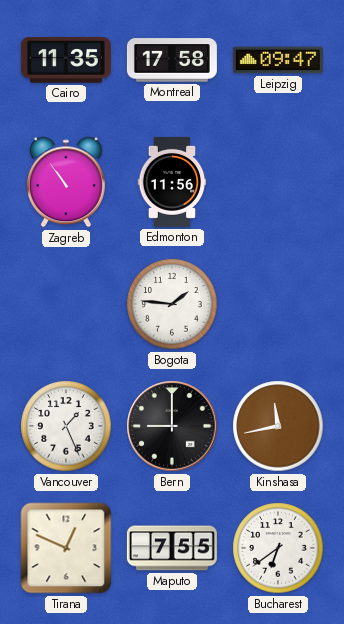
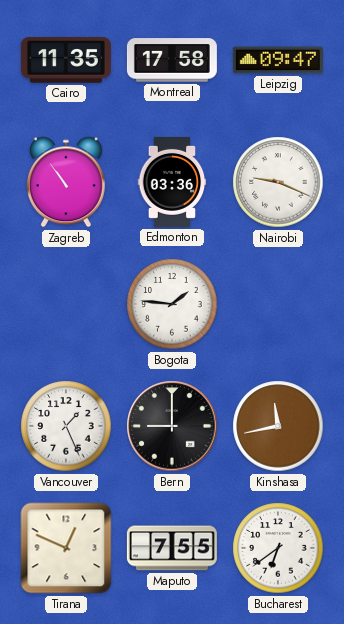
Edmonton: 11:56 -> 03:36 (172, 182)
Nairobi: none -> 9:19 (278, 182)
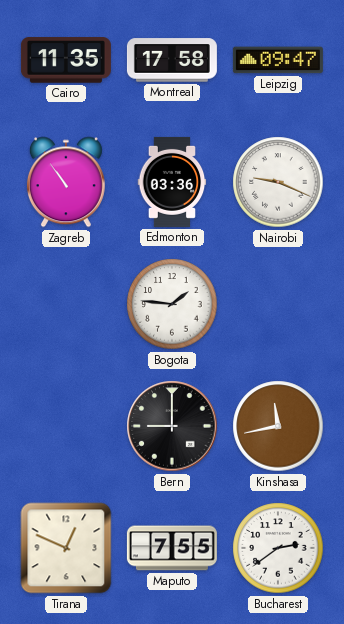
Vancouver: 1:26 -> none (66, 426)
Bucharest: 6:39 -> 2:39 (278, 548)
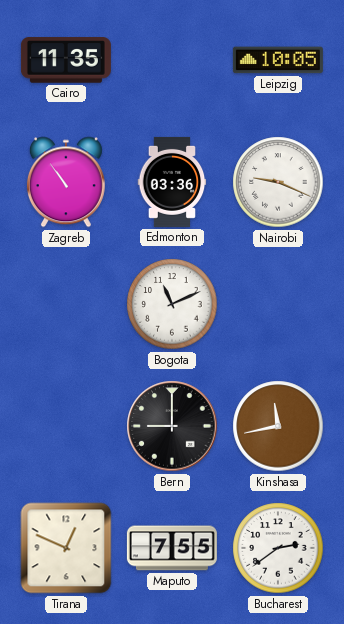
Montreal: 17:58 -> none (172, 60)
Leipzig: 09:47 -> 10:05 (278, 60)
Bogota: 1:46 -> 11:11 (172, 304)
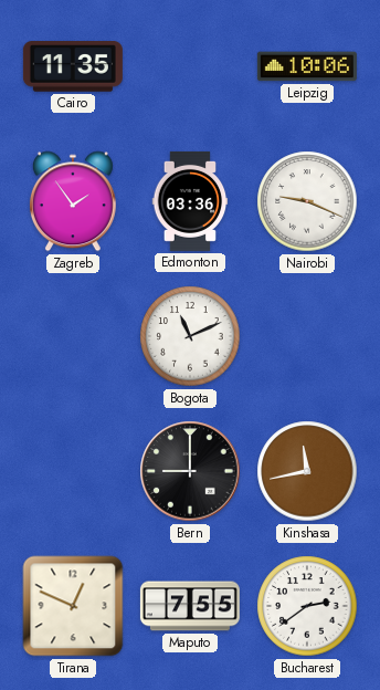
Leipzig: 10:05 -> 10:06 (307, 66)
Zagreb: 10:54 -> 1:54 (73, 201)
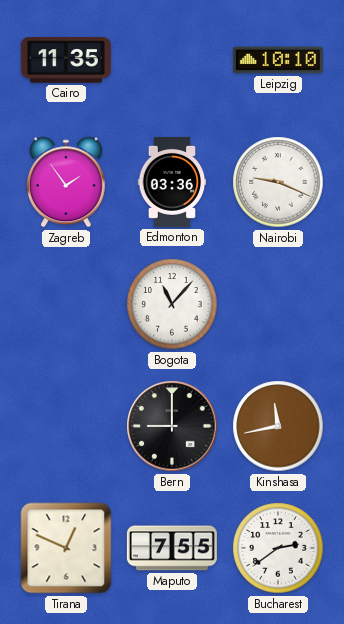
Leipzig: 10:06 -> 10:10 (278, 60)
Bogota: 11:11 -> 11:07 (172, 304)
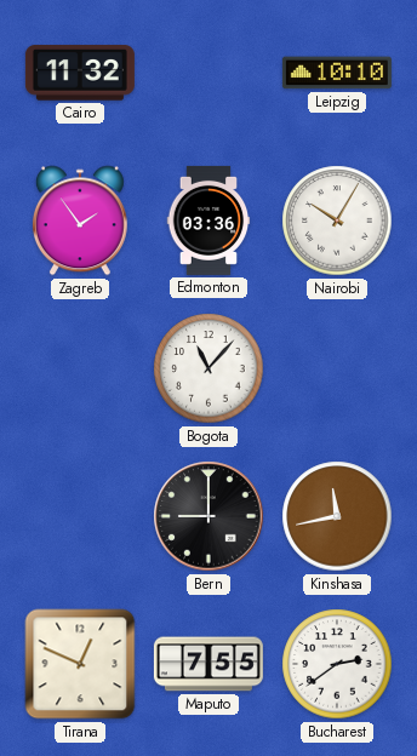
Cairo: 11:35 -> 11:32 (80, 73)
Nairobi: 9:19 -> 10:05 (337, 220)
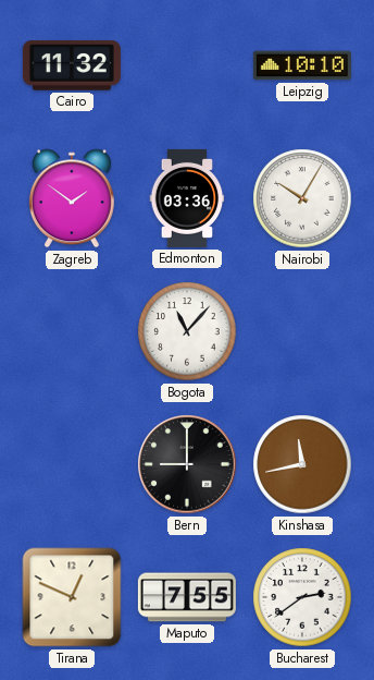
Zagreb: 1:54 -> 1:51 (72, 198)
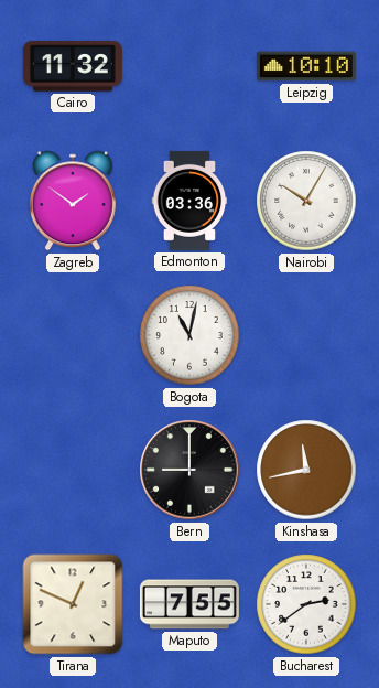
Bogota: 11:07 -> 11:02 (189, 335)
